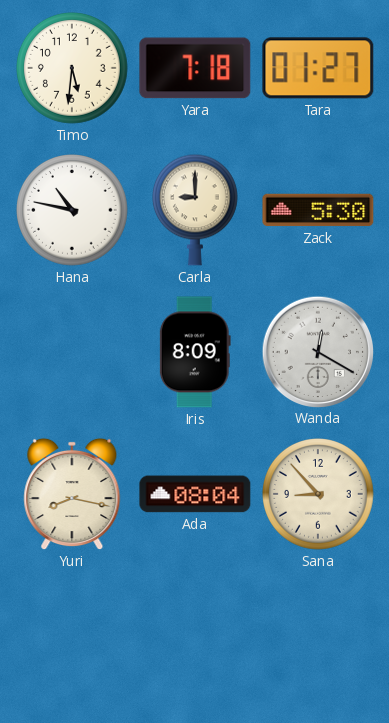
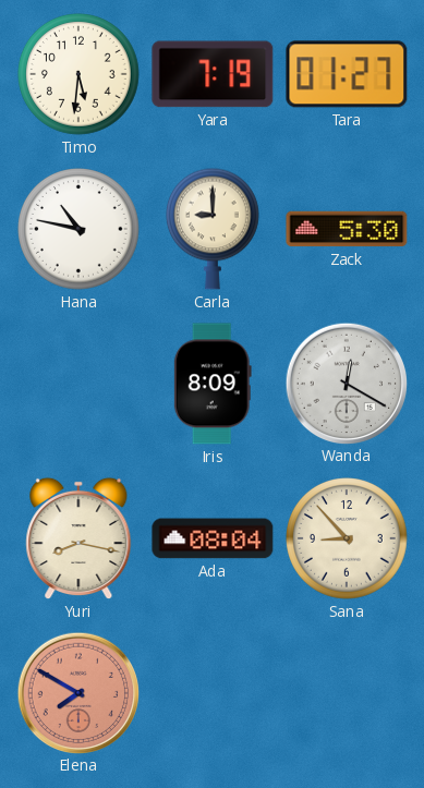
Yara: 7:18 -> 7:19 (213, 74)
Elena: none -> 7:50 (77, 692)
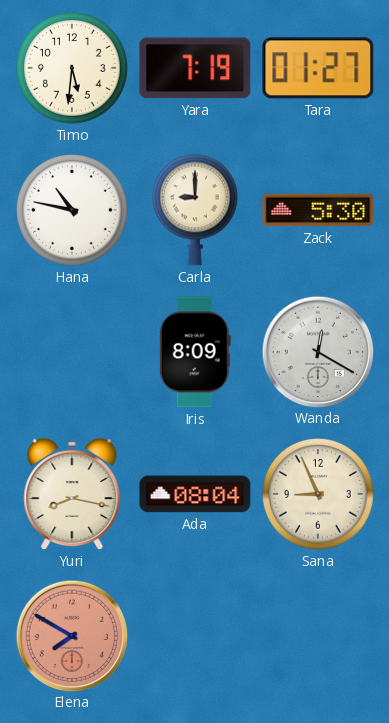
Sana: 8:53 -> 8:56 (319, 495)
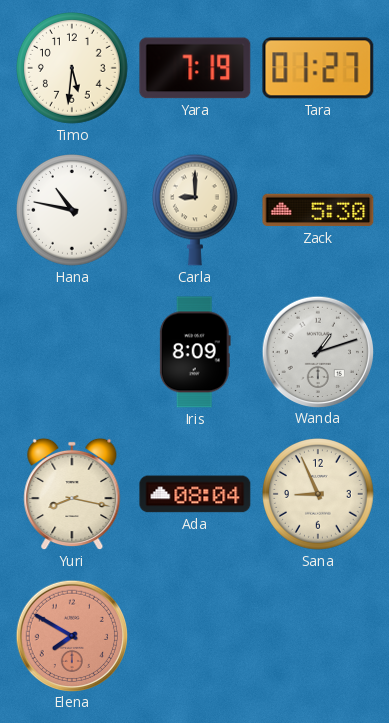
Wanda: 12:20 -> 1:12 (317, 351)
